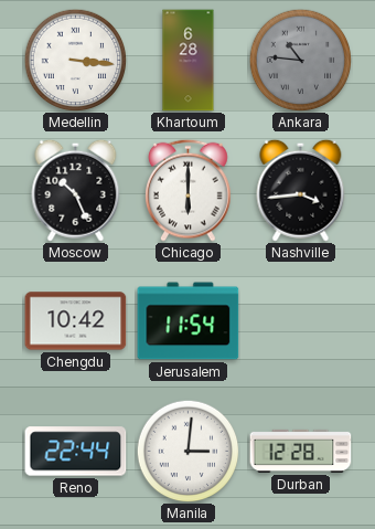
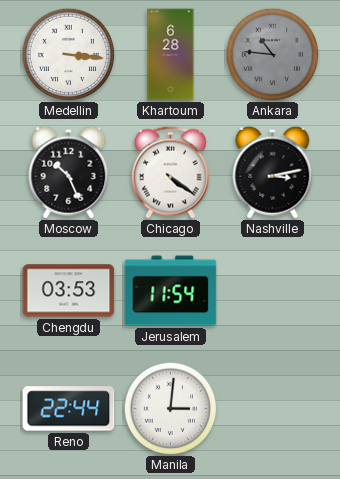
Chicago: 6:00 -> 4:21 (171, 172)
Nashville: 3:44 -> 3:13 (273, 172)
Chengdu: 10:42 -> 03:53 (69, 291)
Durban: 12:28 -> none (301, 451)
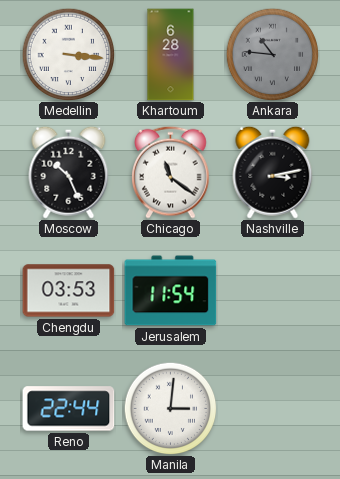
Chicago: 4:21 -> 11:21 (171, 172)
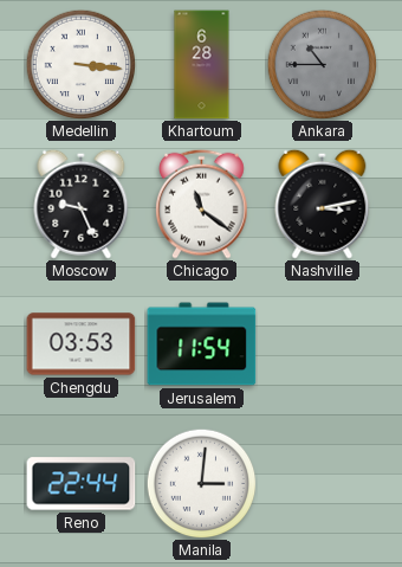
Ankara: 10:46 -> 10:45 (322, 64)
Moscow: 10:26 -> 9:26 (82, 204)
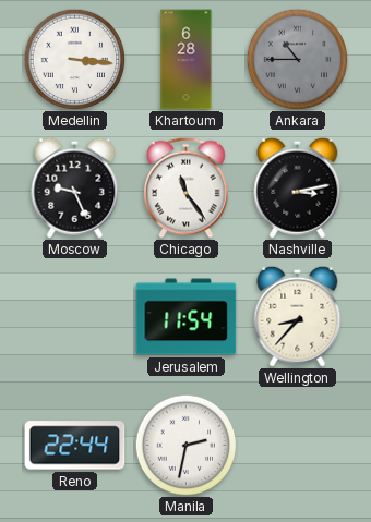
Chicago: 11:21 -> 11:24 (187, 187)
Chengdu: 03:53 -> none (82, 344)
Wellington: none -> 8:37 (298, 316)
Manila: 3:01 -> 2:32 (185, 445)
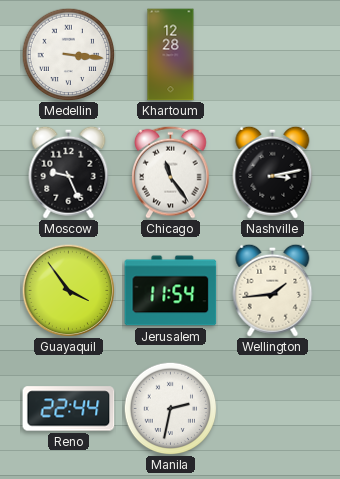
Khartoum: 6:28 -> 12:28 (171, 55)
Ankara: 10:45 -> none (297, 59)
Guayaquil: none -> 3:54 (68, 290)
Wellington: 8:37 -> 1:44 (273, 290)
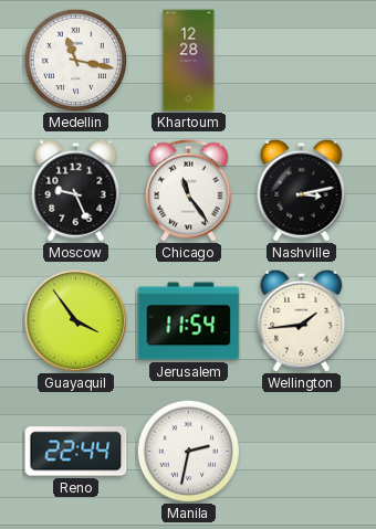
Medellin: 3:16 -> 11:17 (75, 60)
